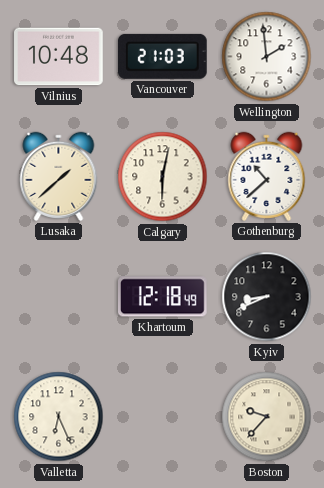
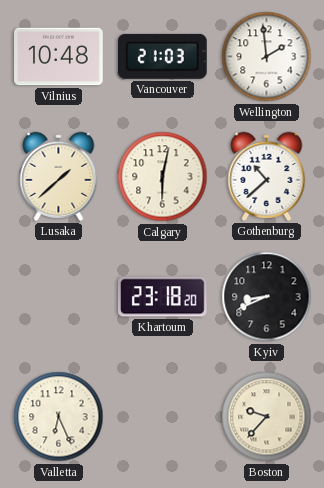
Khartoum: 12:18 -> 23:18 (163, 297)
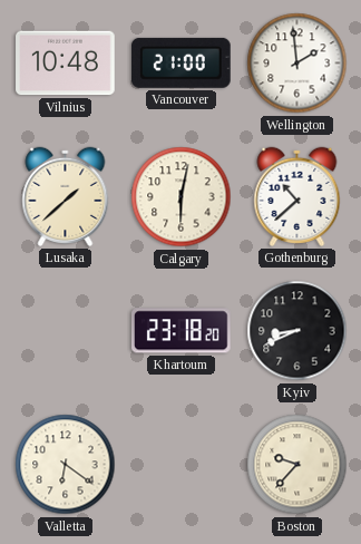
Vancouver: 21:03 -> 21:00 (180, 62)
Valletta: 6:26 -> 6:21 (66, 465)
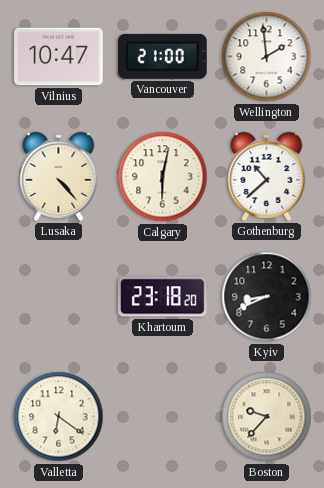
Vilnius: 10:48 -> 10:47 (59, 57)
Lusaka: 1:38 -> 4:23 (59, 176)
